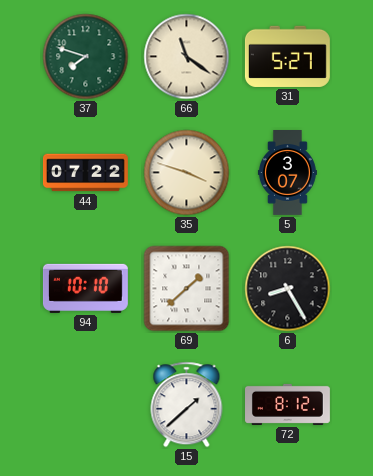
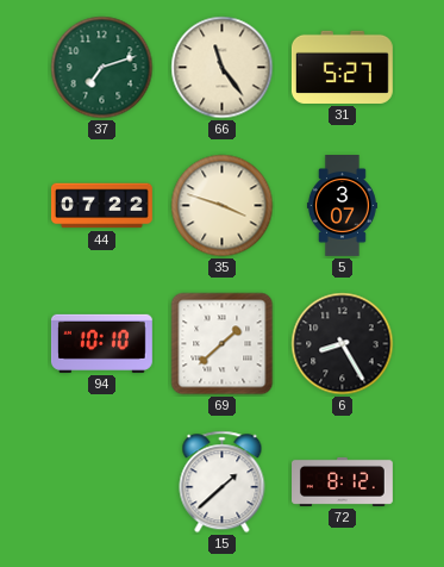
37: 7:48 -> 7:12 (102, 68)
66: 11:21 -> 11:24 (223, 68)
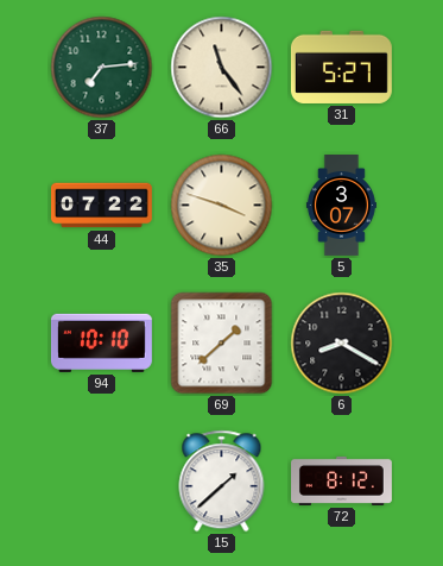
37: 7:12 -> 7:14 (102, 68)
6: 8:25 -> 8:20 (342, 344)
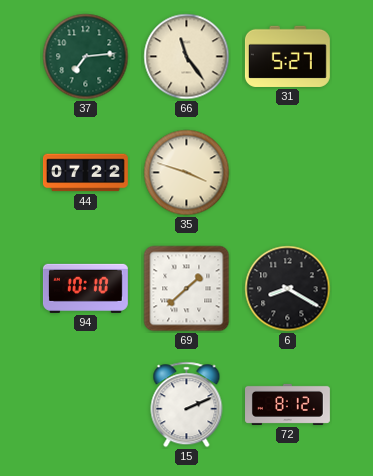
5: 3:07 -> none (341, 206)
15: 1:38 -> 2:11 (187, 405)
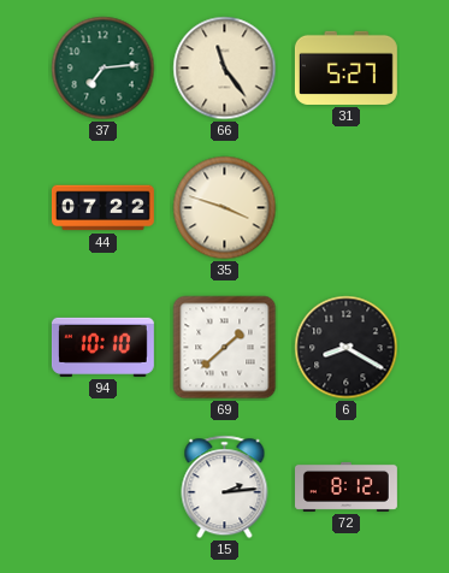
15: 2:11 -> 2:14 (225, 488)
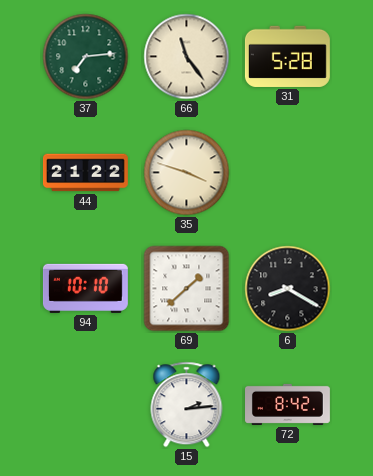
31: 5:27 -> 5:28 (287, 56)
44: 07:22 -> 21:22 (85, 173)
72: 8:12 -> 8:42 (288, 404)
